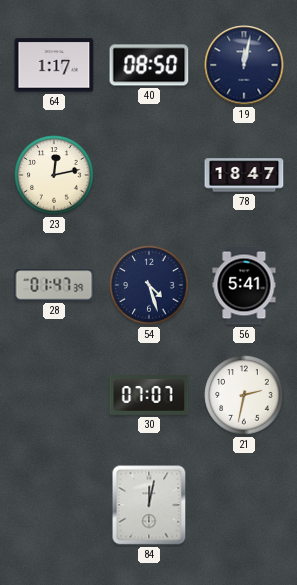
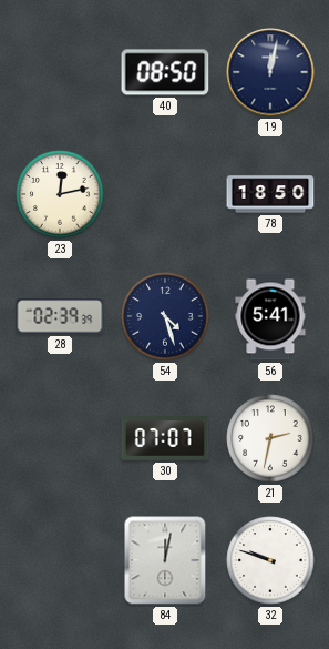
64: 1:17 -> none (54, 65)
78: 18:47 -> 18:50 (270, 194)
28: 01:47 -> 02:39 (60, 316)
32: none -> 9:48 (270, 560)
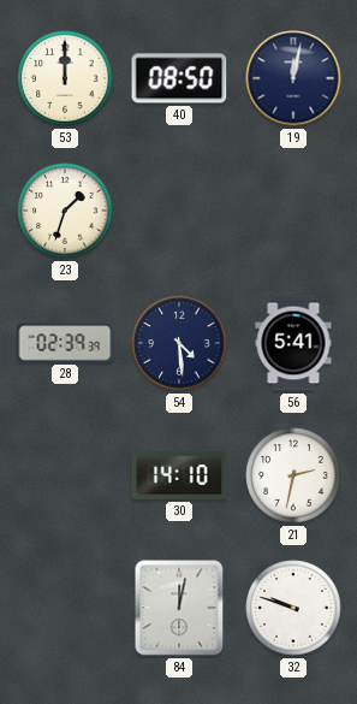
53: none -> 12:00 (65, 78)
23: 12:13 -> 1:33 (65, 211)
78: 18:50 -> none (270, 194)
54: 4:27 -> 4:29 (179, 343)
30: 07:07 -> 14:10 (179, 477)
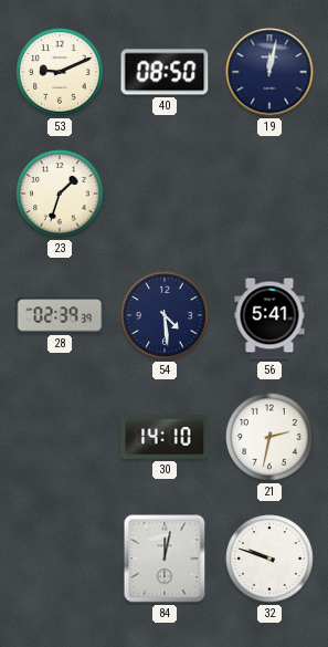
53: 12:00 -> 9:11 (60, 72)
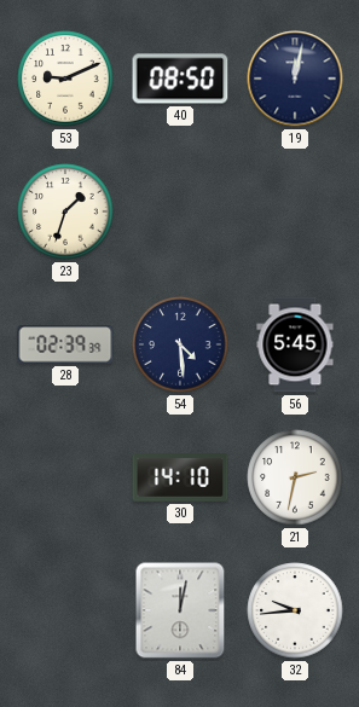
56: 5:41 -> 5:45 (295, 344)
32: 9:48 -> 9:44 (295, 610)
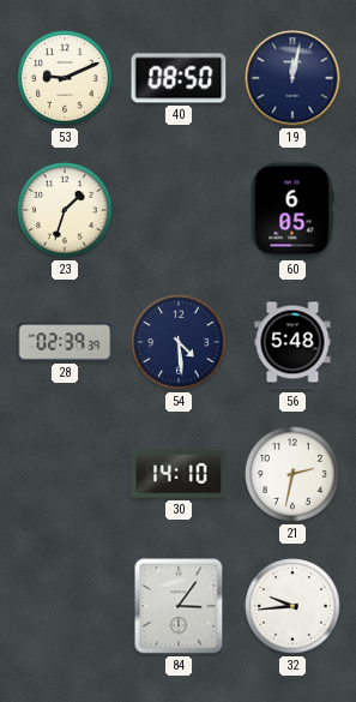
60: none -> 6:05 (292, 210)
56: 5:45 -> 5:48 (292, 342)
84: 12:02 -> 3:06 (179, 606)
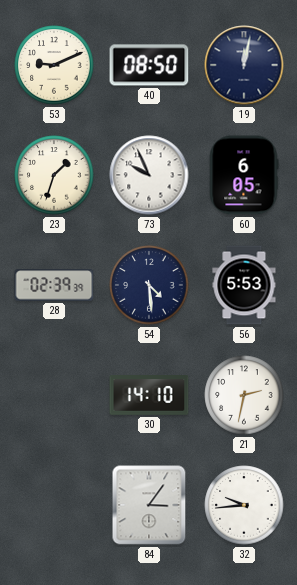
73: none -> 9:56 (149, 175)
56: 5:48 -> 5:53 (244, 285)
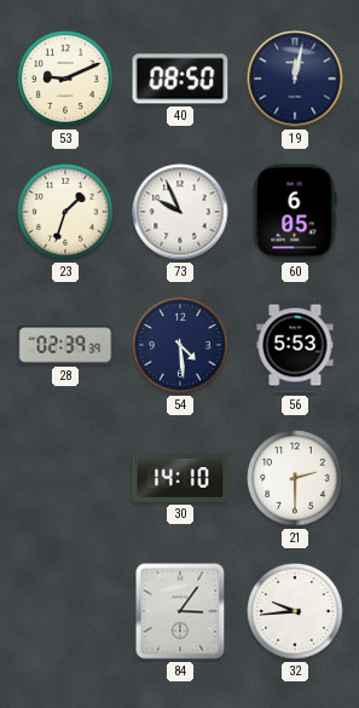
21: 2:32 -> 2:30 (295, 478)
